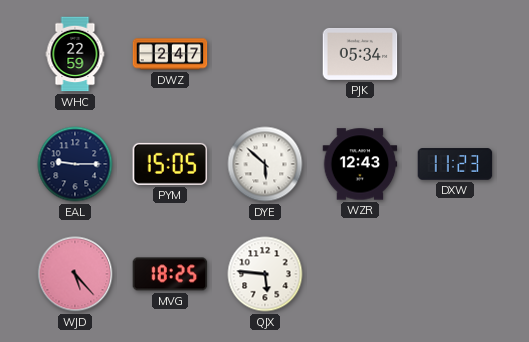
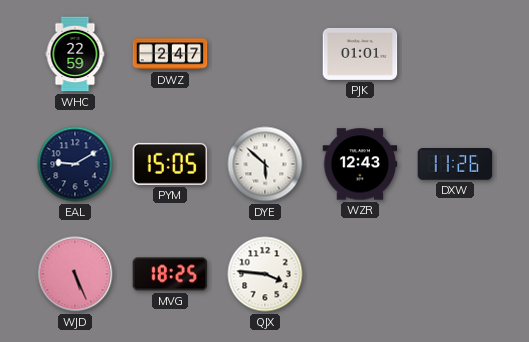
PJK: 05:34 -> 01:01 (360, 54)
EAL: 9:15 -> 9:10 (75, 164)
DXW: 11:23 -> 11:26 (455, 164)
WJD: 5:23 -> 5:26 (75, 274)
QJX: 5:46 -> 3:46 (265, 274)
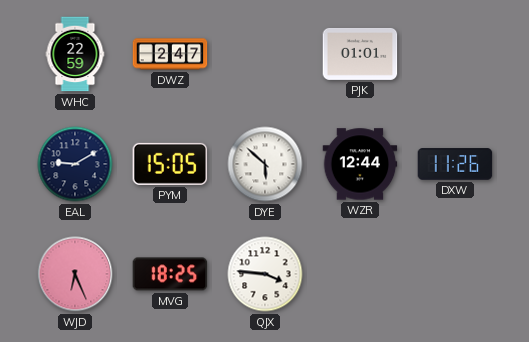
WZR: 12:43 -> 12:44 (360, 164)
WJD: 5:26 -> 6:26 (75, 274)
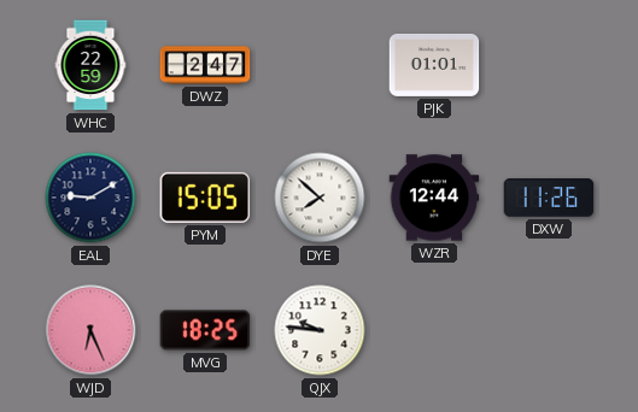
DYE: 5:52 -> 7:52 (320, 198)
QJX: 3:46 -> 9:46 (320, 330)
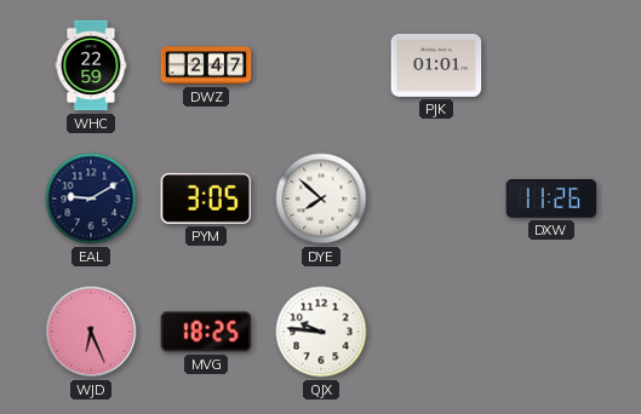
PYM: 15:05 -> 3:05 (206, 199)
WZR: 12:44 -> none (434, 198)
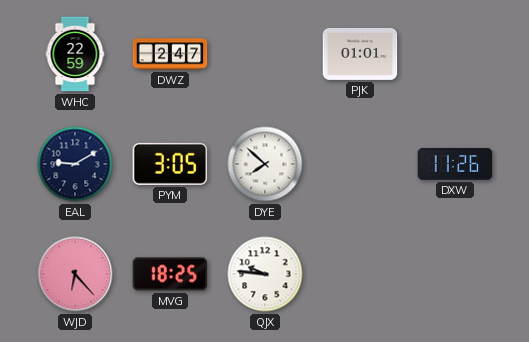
WJD: 6:26 -> 6:23 (75, 274)
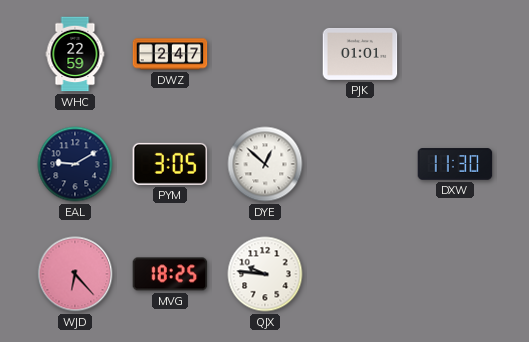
DYE: 7:52 -> 12:52 (265, 164)
DXW: 11:26 -> 11:30 (455, 164)
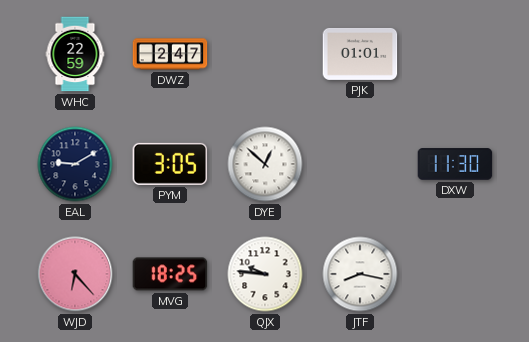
JTF: none -> 8:17 (360, 274)
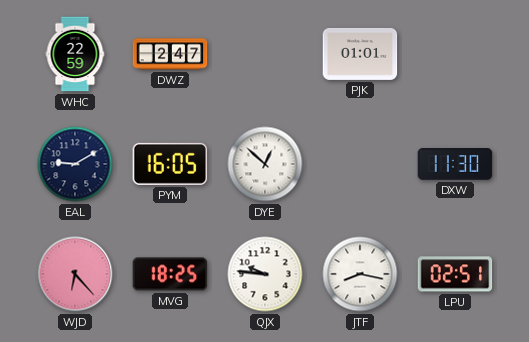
PYM: 3:05 -> 16:05 (170, 164)
LPU: none -> 02:51 (455, 274)
